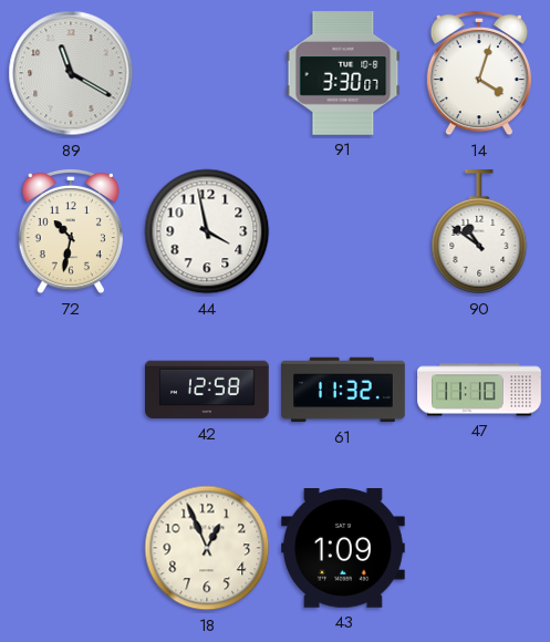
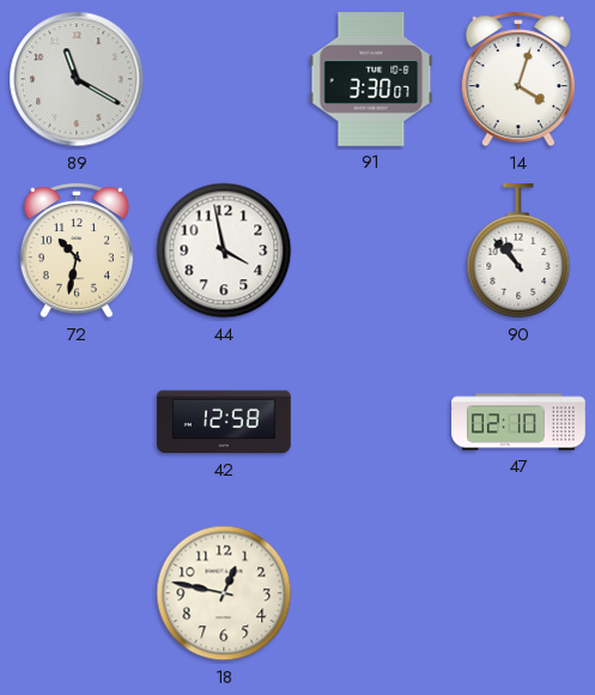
90: 10:51 -> 10:53 (518, 252)
61: 11:32 -> none (343, 390)
47: 11:10 -> 02:10 (518, 422)
18: 12:56 -> 12:47 (224, 593)
43: 1:09 -> none (344, 549)
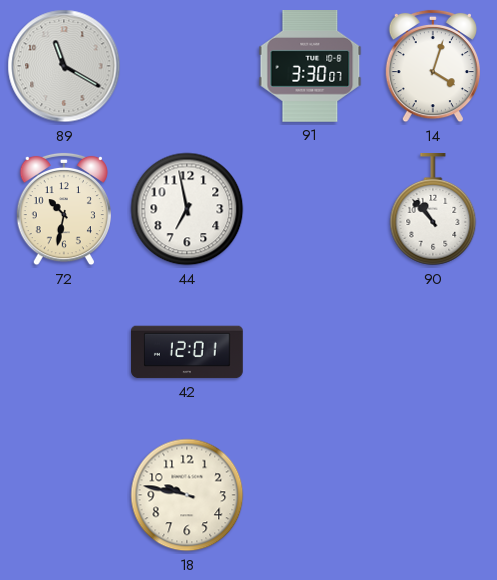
44: 3:58 -> 6:58 (187, 209)
42: 12:58 -> 12:01 (188, 352)
47: 02:10 -> none (518, 422)
18: 12:47 -> 9:47 (187, 495)
